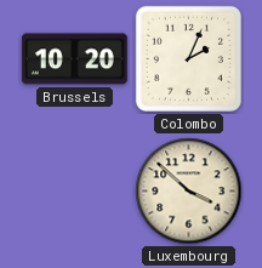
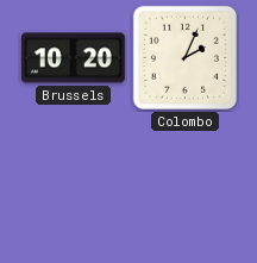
Luxembourg: 3:52 -> none (189, 192)
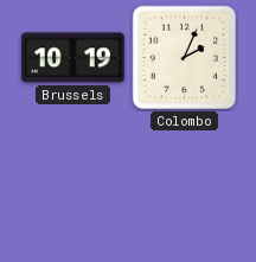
Brussels: 10:20 -> 10:19 (72, 58)
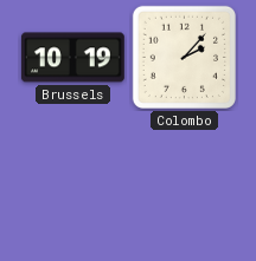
Colombo: 2:04 -> 2:07 (184, 57)
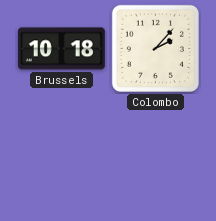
Brussels: 10:19 -> 10:18 (61, 49)
